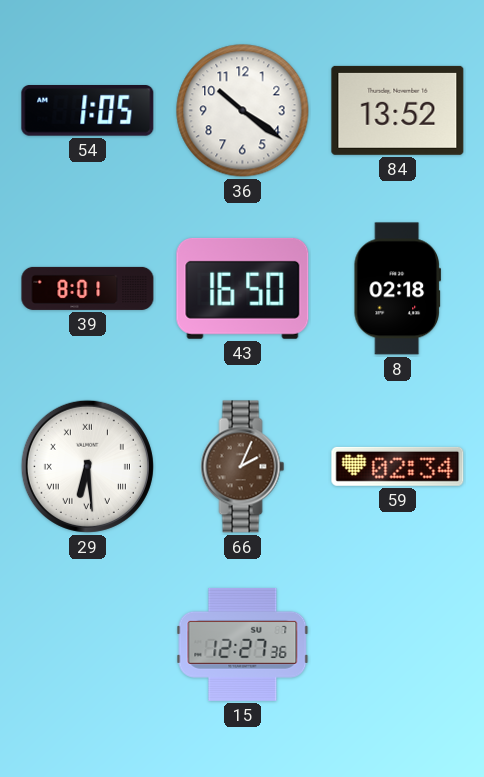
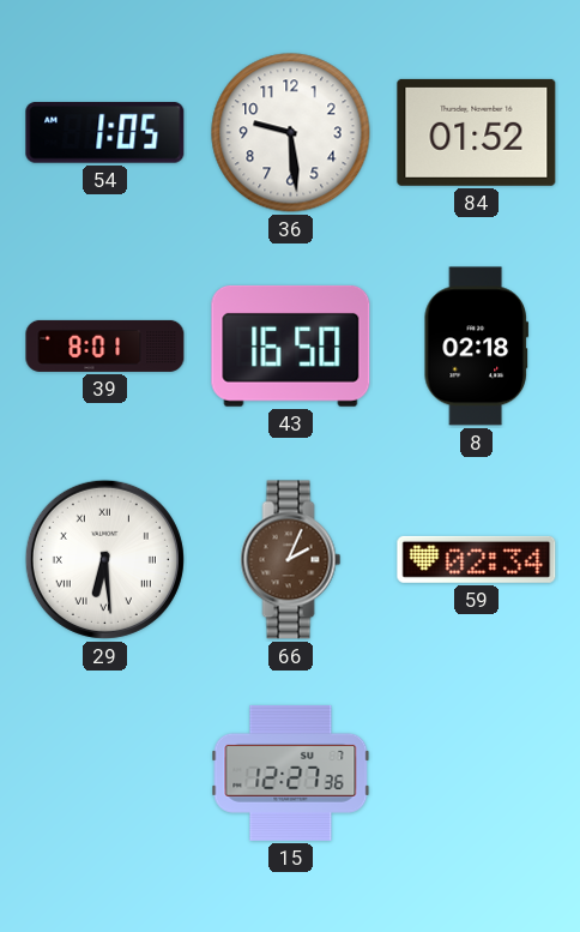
36: 10:21 -> 9:29 (291, 133)
84: 13:52 -> 01:52 (477, 132)
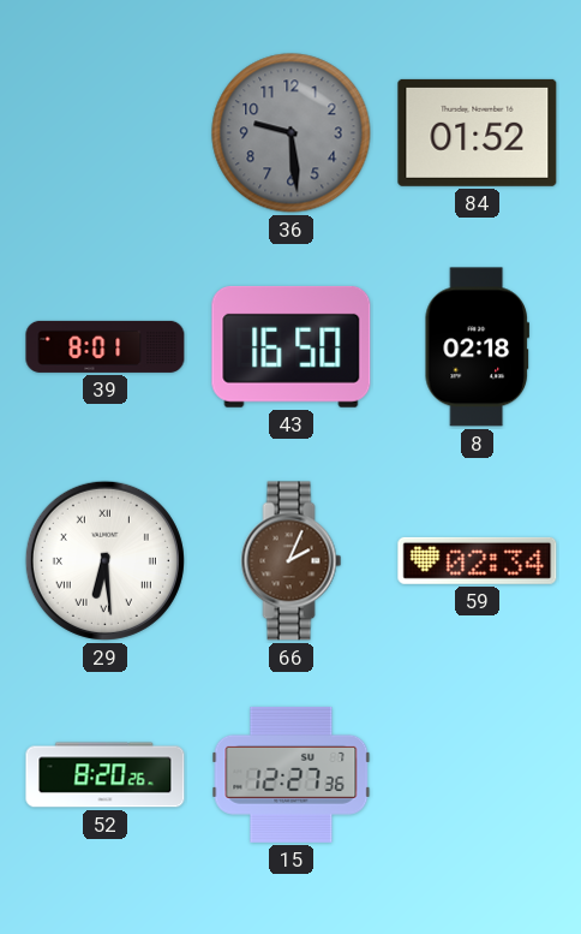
54: 1:05 -> none (105, 133)
36 dial: white -> grey (292, 133)
52: none -> 8:20 (106, 775)
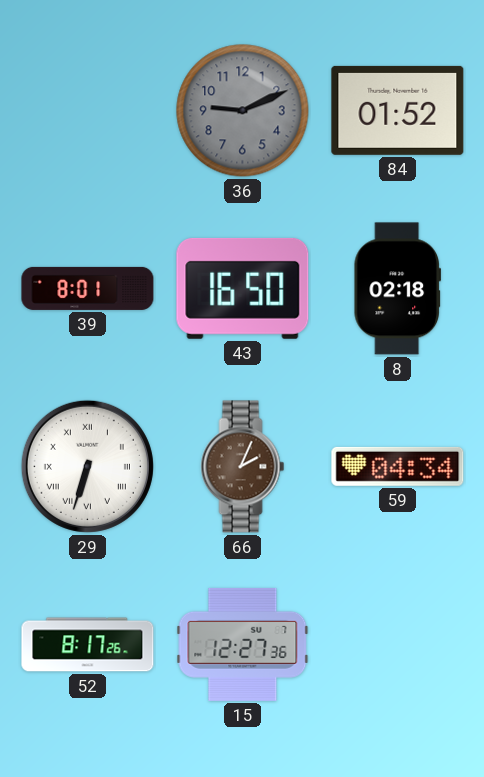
36: 9:29 -> 9:11 (243, 111)
29: 6:29 -> 6:33 (87, 466)
59: 02:34 -> 04:34 (398, 466)
52: 8:20 -> 8:17 (88, 645)
